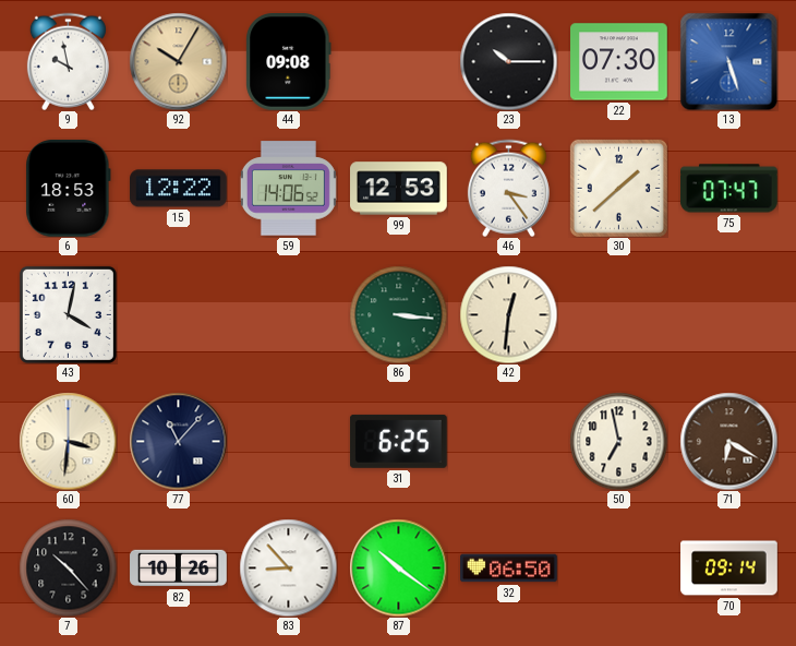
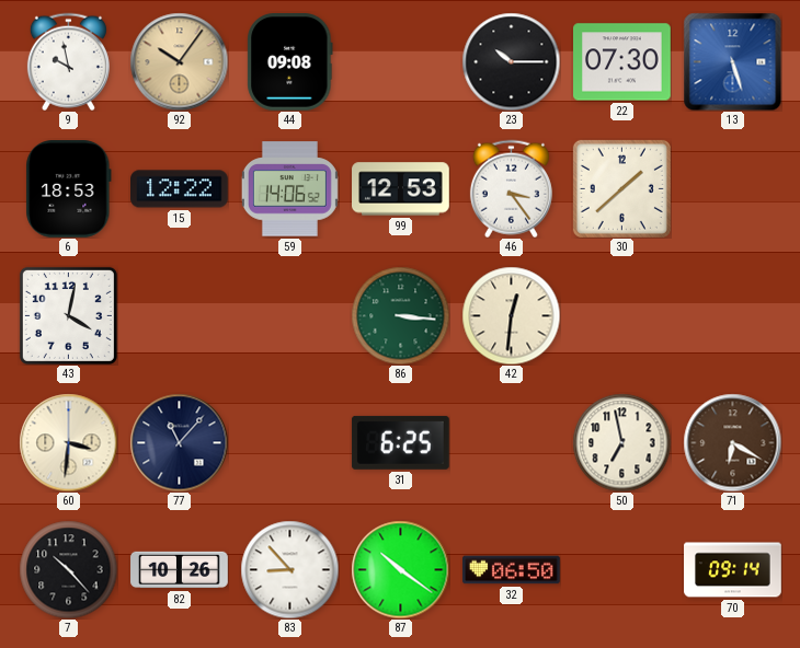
92: 10:05 -> 10:06 (179, 61)
75: 07:47 -> none (729, 189)
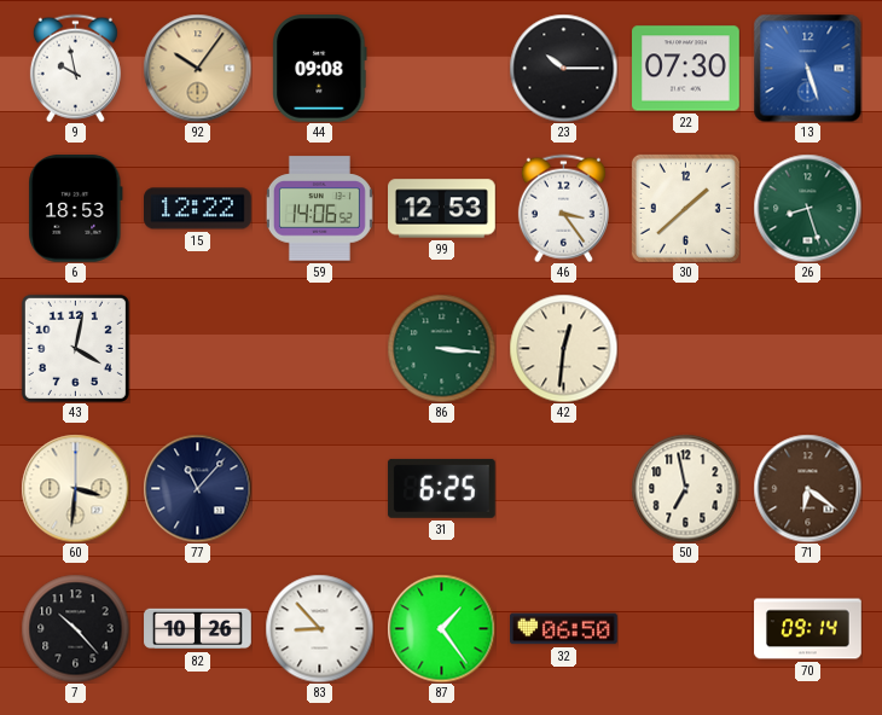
26: none -> 8:27 (807, 208)
71: 6:20 -> 6:21 (807, 488)
87: 10:21 -> 1:24 (441, 628)
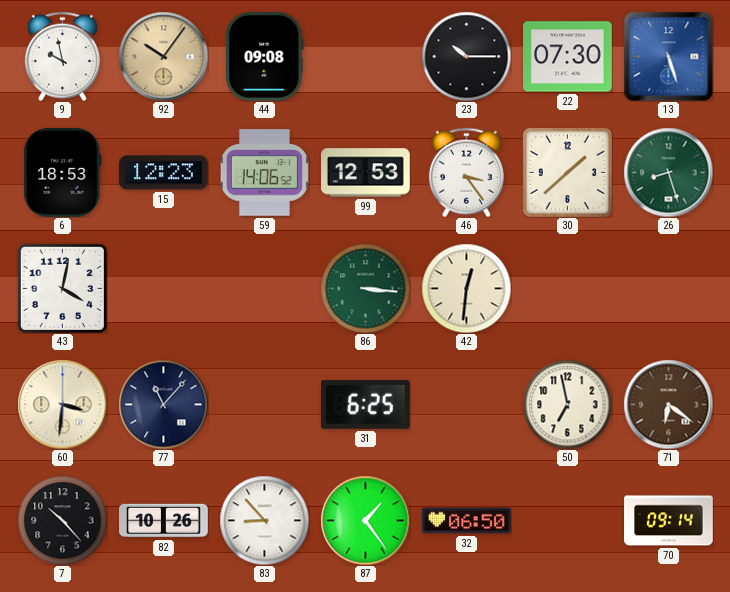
15: 12:22 -> 12:23 (164, 173)
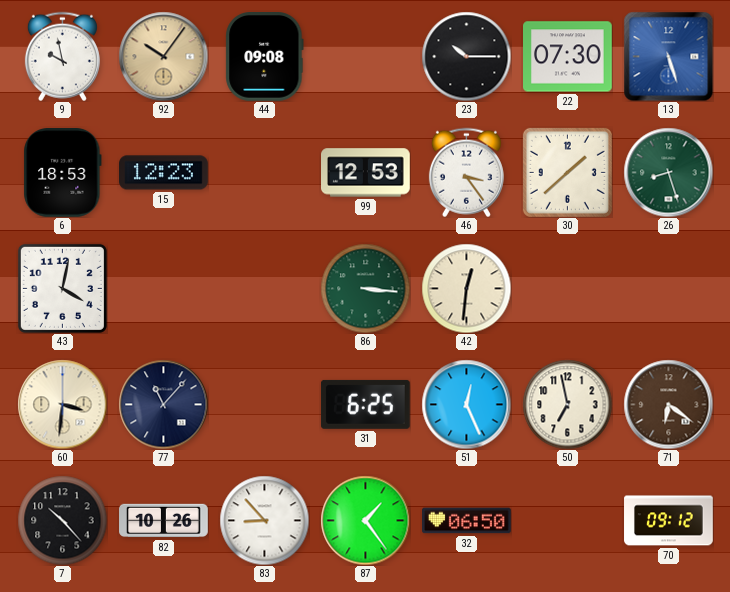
59: 14:06 -> none (264, 173)
51: none -> 12:26 (466, 404)
70: 09:14 -> 09:12 (669, 521)
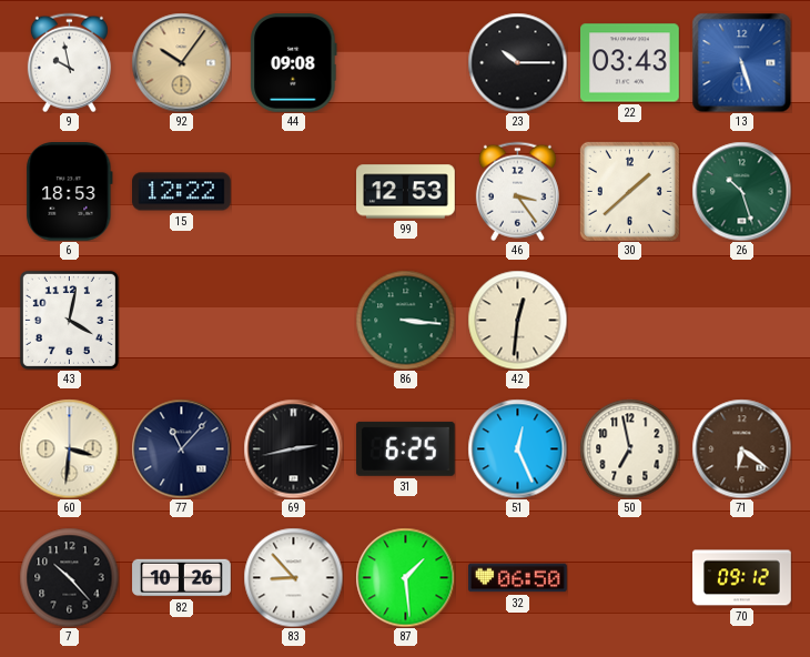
22: 07:30 -> 03:43 (630, 63)
15: 12:23 -> 12:22 (182, 192)
26: 8:27 -> 10:27 (741, 191)
69: none -> 2:43 (293, 448)
87: 1:24 -> 1:29 (405, 577)
